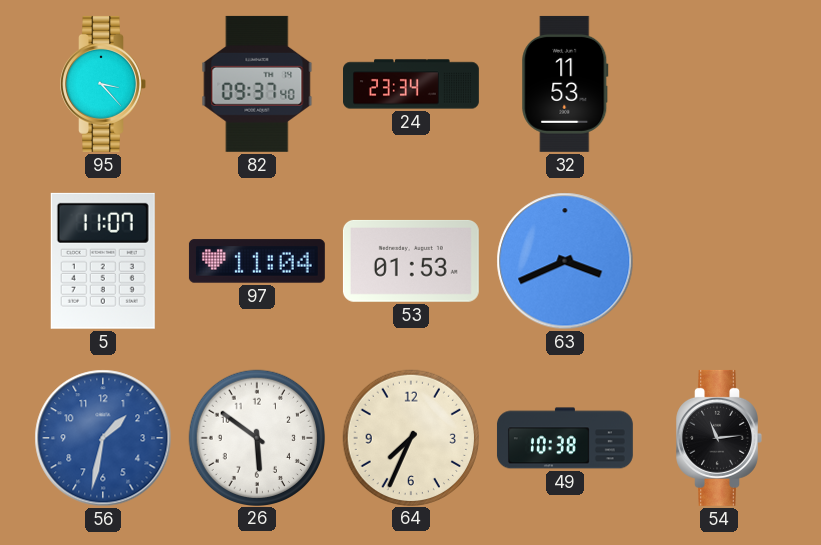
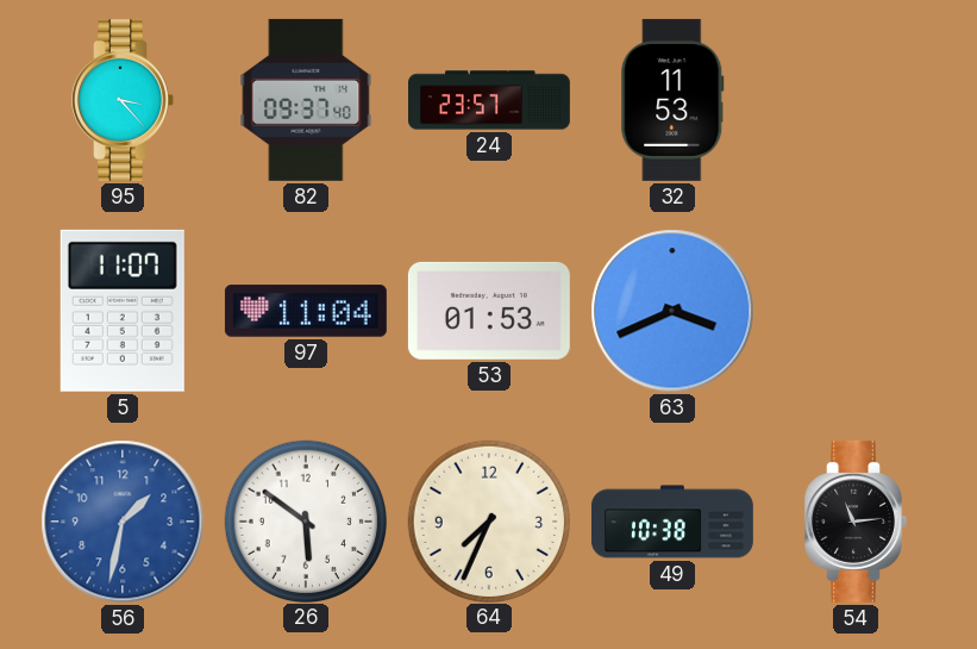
24: 23:34 -> 23:57 (490, 100)
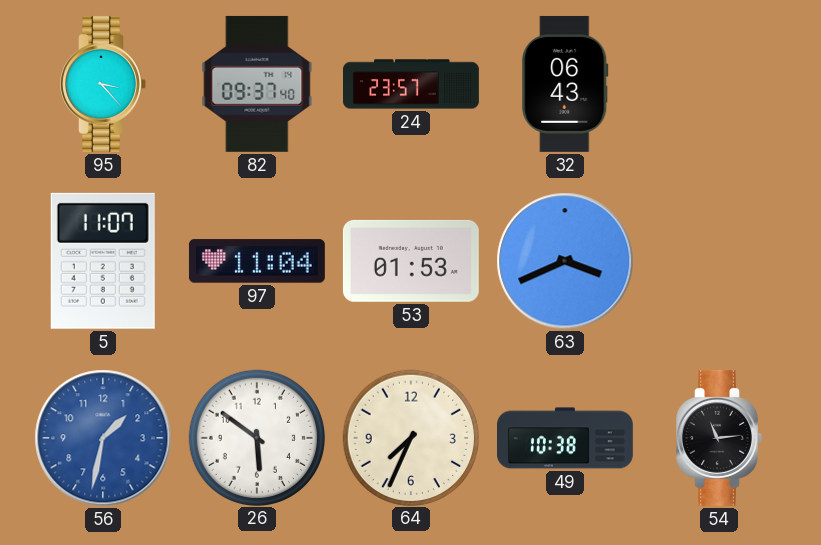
32: 11:53 -> 06:43 (565, 84)
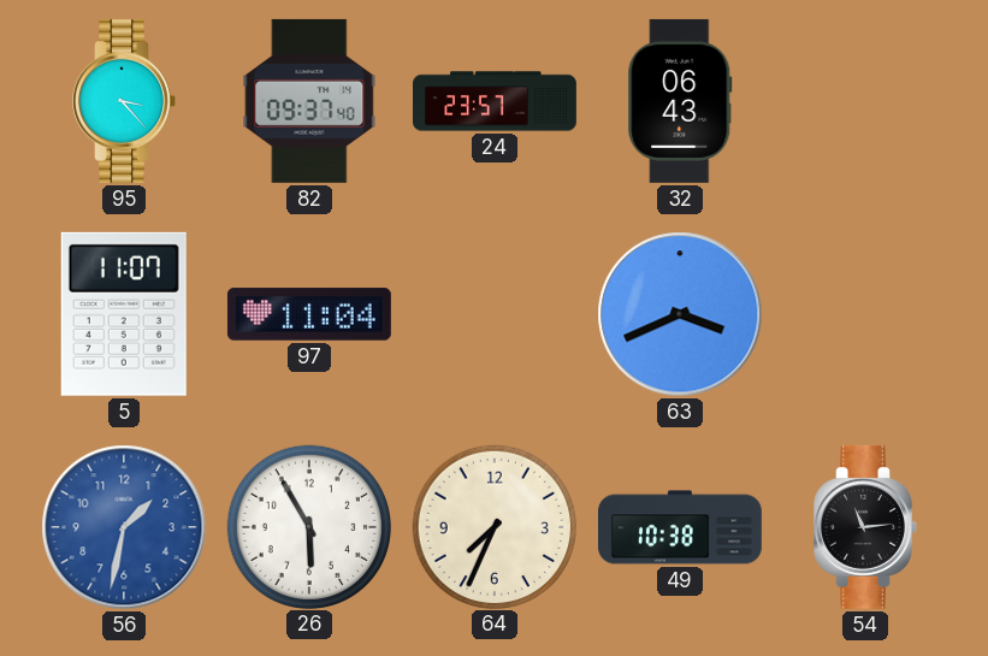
53: 01:53 -> none (411, 261)
26: 5:51 -> 5:55 (308, 526)
